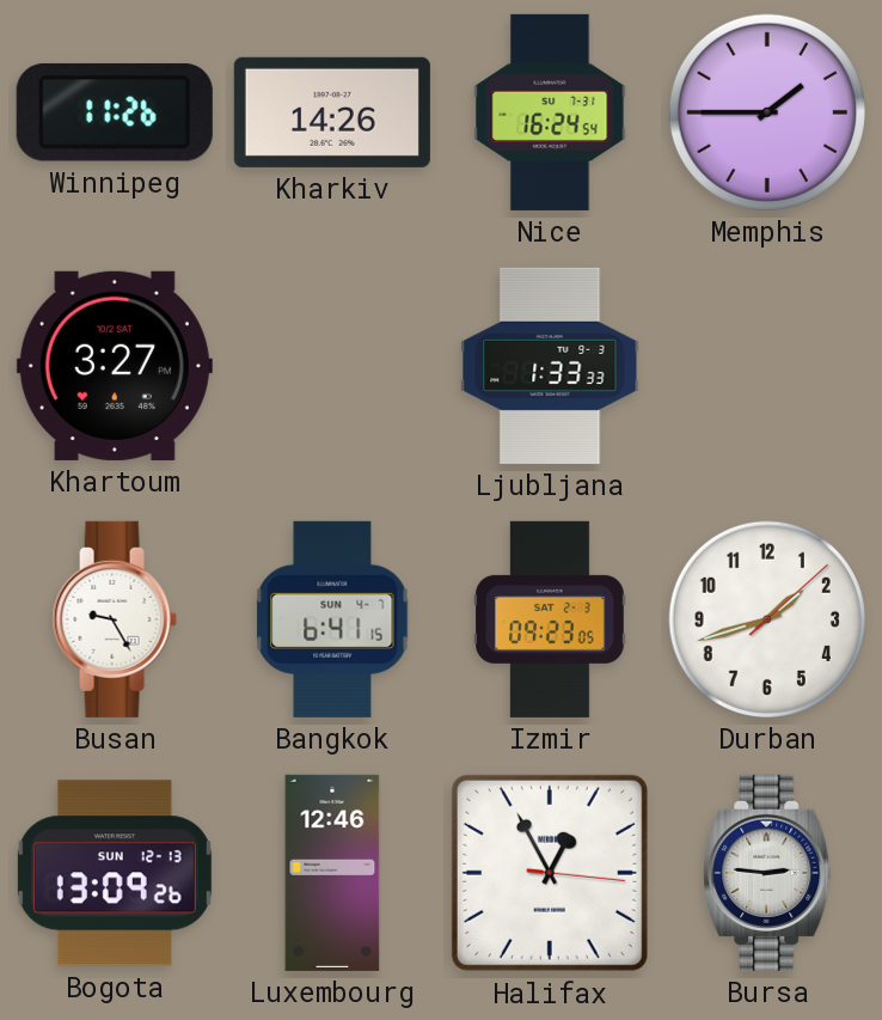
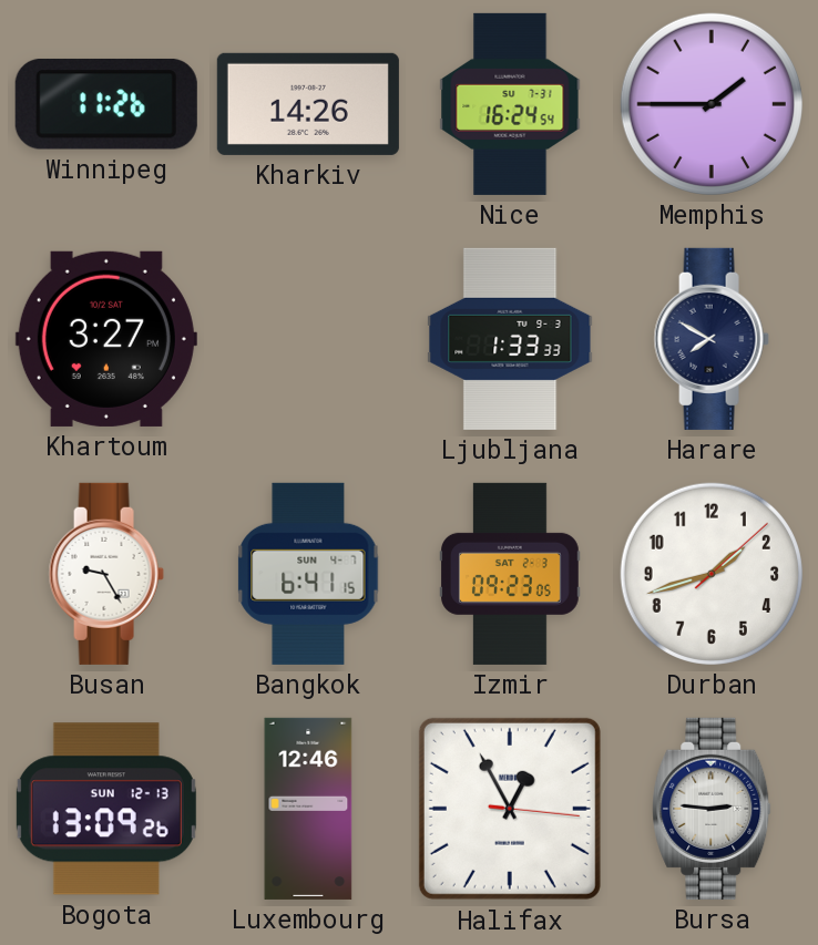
Harare: none -> 7:50 (712, 339)
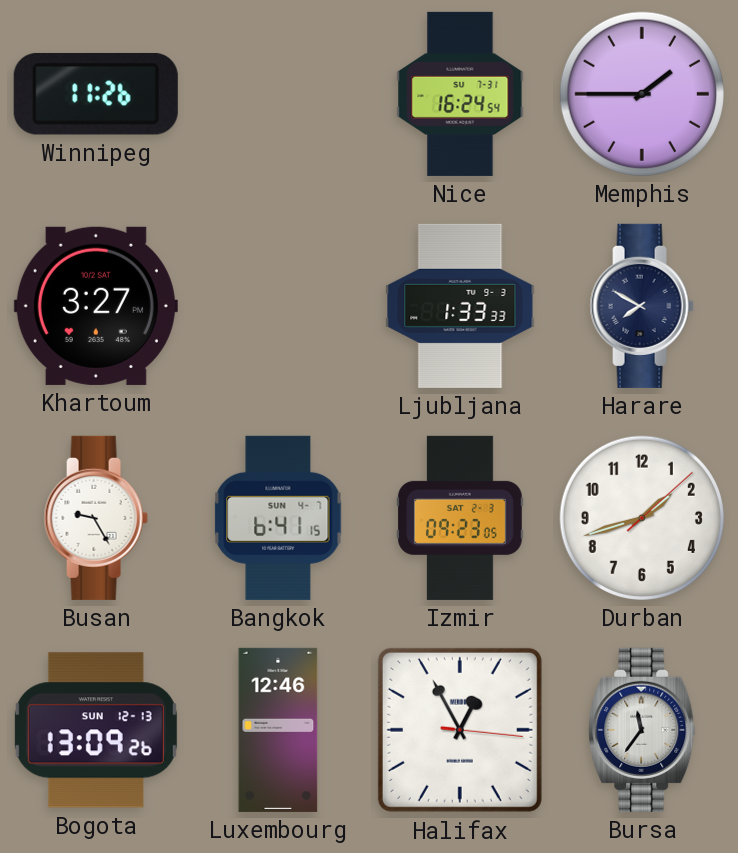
Kharkiv: 14:26 -> none (308, 104)
Bursa: 2:46 -> 11:36 (642, 730)
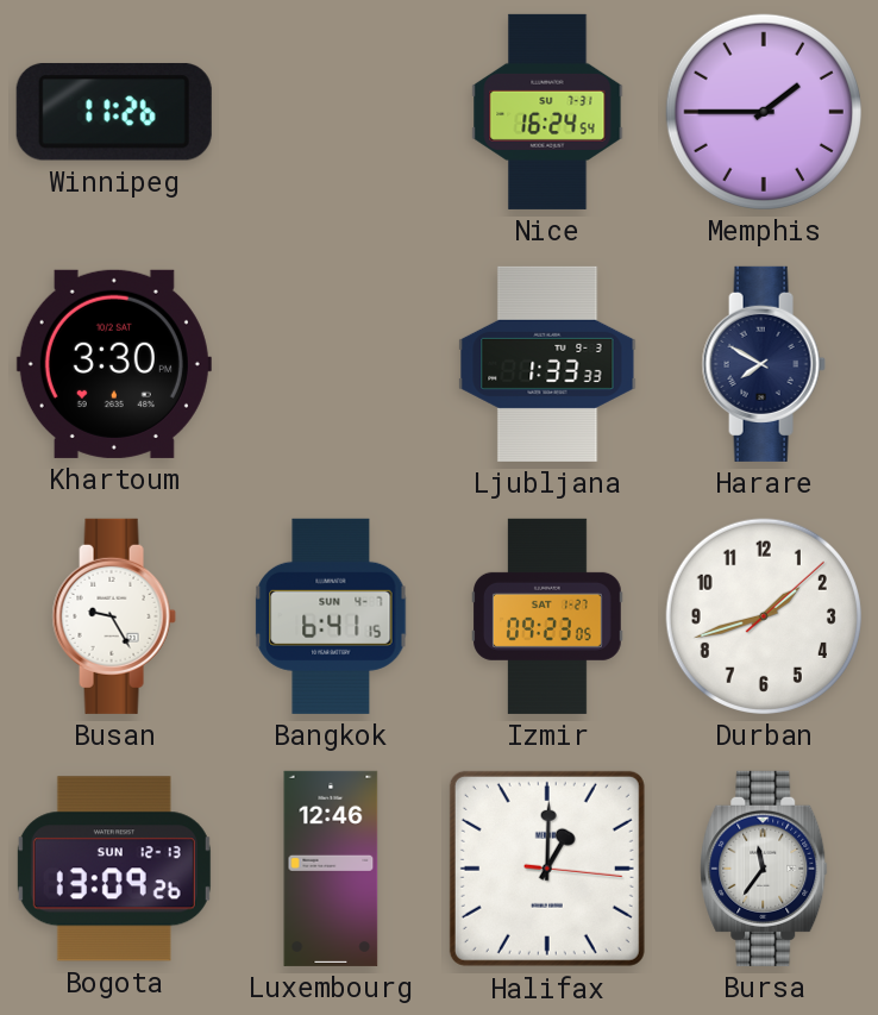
Khartoum: 3:27 -> 3:30 (114, 364)
Izmir date: SAT 2-3 -> SAT 1-27 (548, 616)
Halifax: 12:55 -> 1:00 (547, 869)
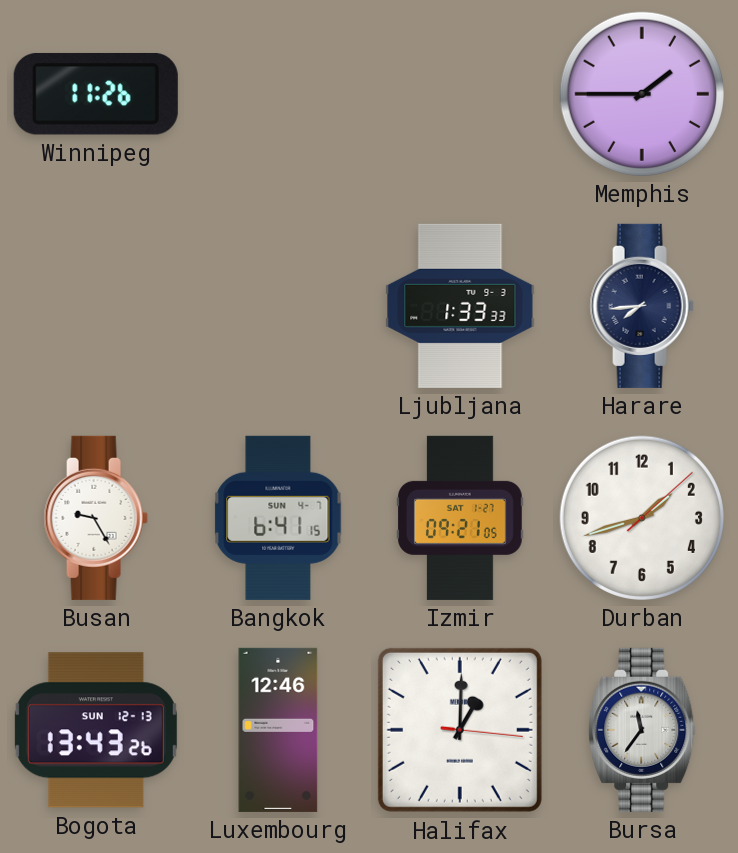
Nice: 16:24 -> none (547, 112)
Khartoum: 3:30 -> none (114, 364)
Harare: 7:50 -> 7:44 (642, 306)
Izmir: 09:23 -> 09:21 (461, 518)
Bogota: 13:09 -> 13:43 (96, 730)
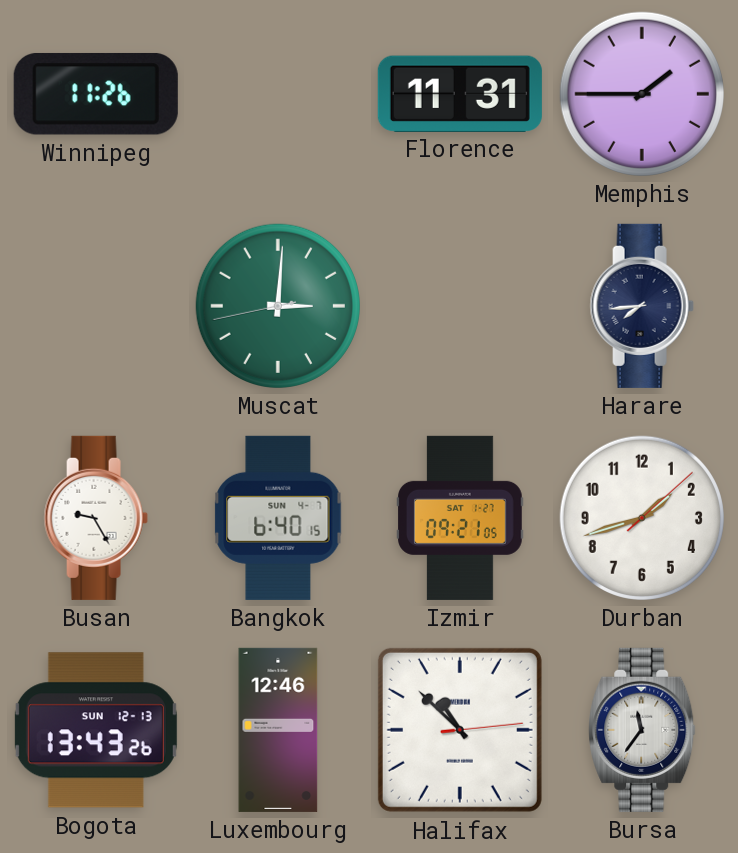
Florence: none -> 11:31 (460, 93)
Muscat: none -> 3:00 (278, 306)
Ljubljana: 1:33 -> none (460, 306)
Bangkok: 6:41 -> 6:40 (278, 518)
Halifax: 1:00 -> 10:52 (460, 730)
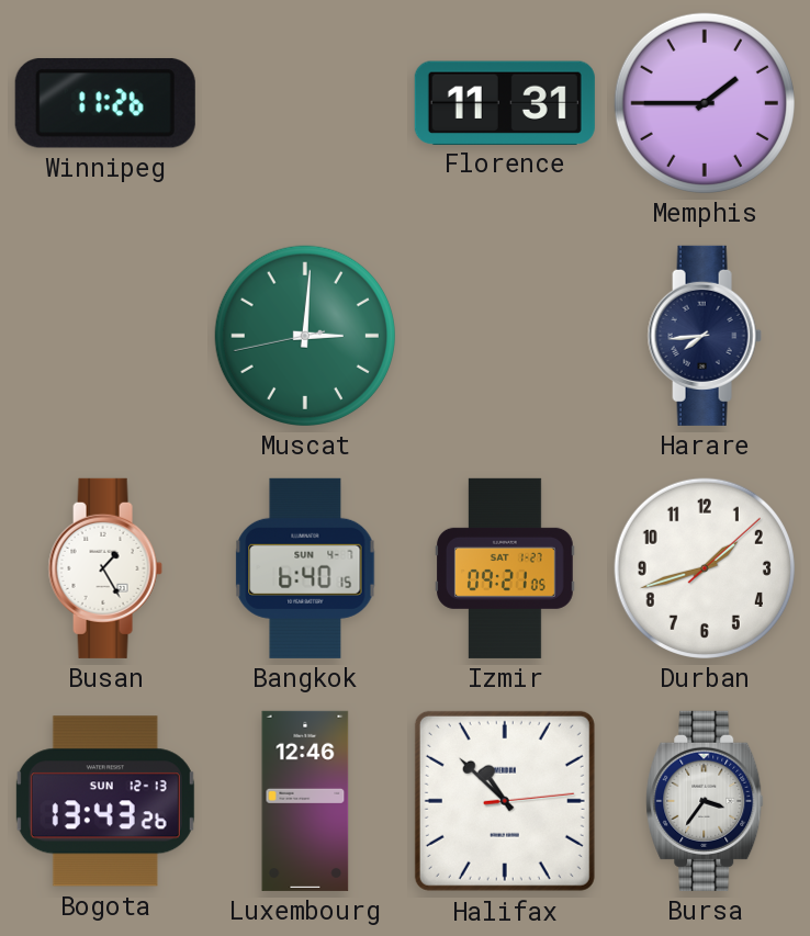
Busan: 9:25 -> 1:25 (105, 568)
Bursa: 11:36 -> 3:36 (705, 801)
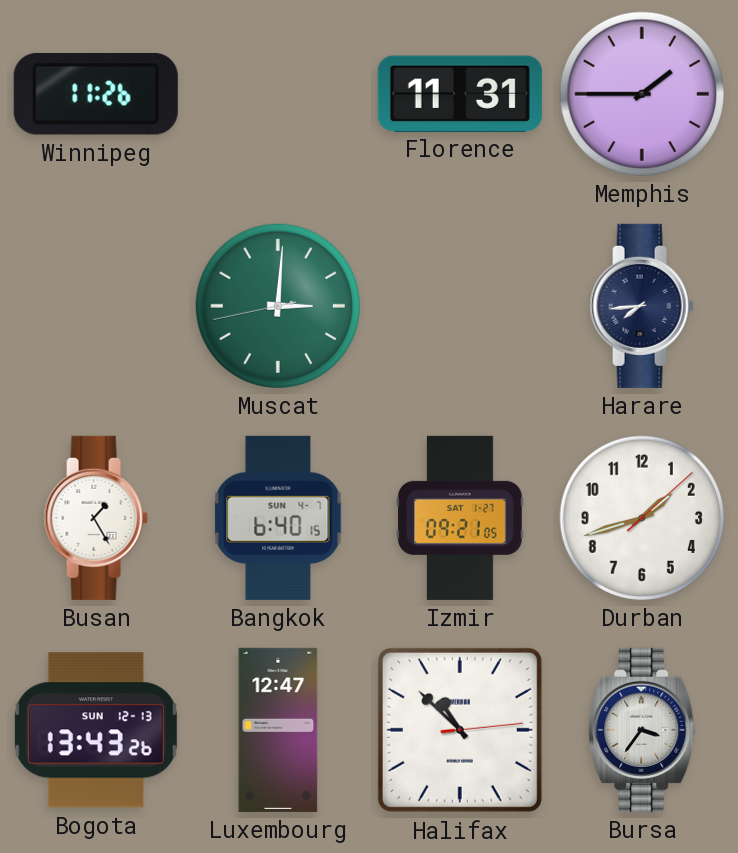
Luxembourg: 12:46 -> 12:47 (278, 730)
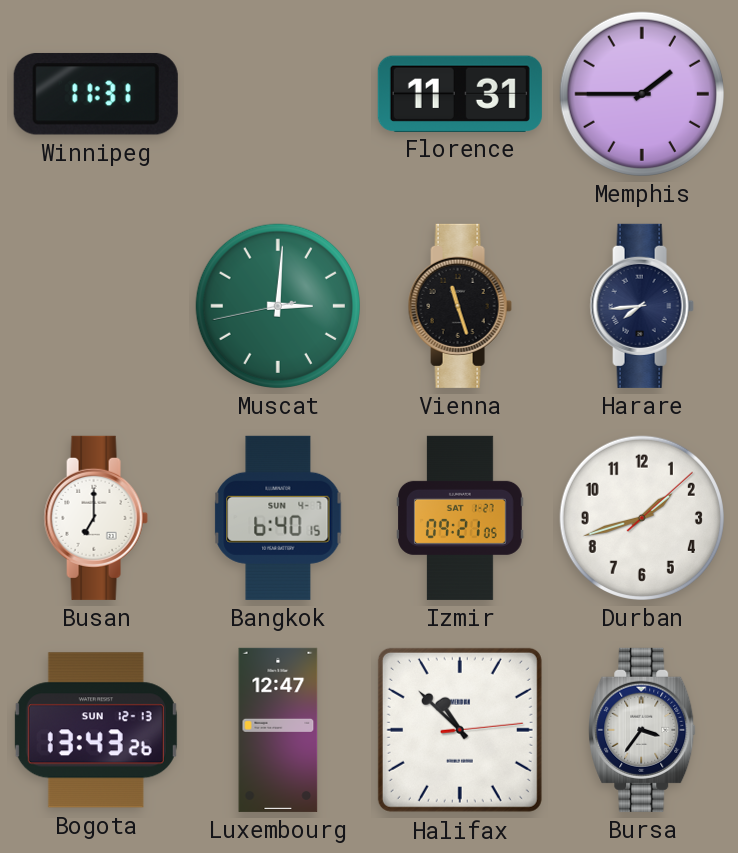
Winnipeg: 11:26 -> 11:31 (96, 94)
Vienna: none -> 11:27 (460, 306)
Busan: 1:25 -> 7:00 (96, 518)
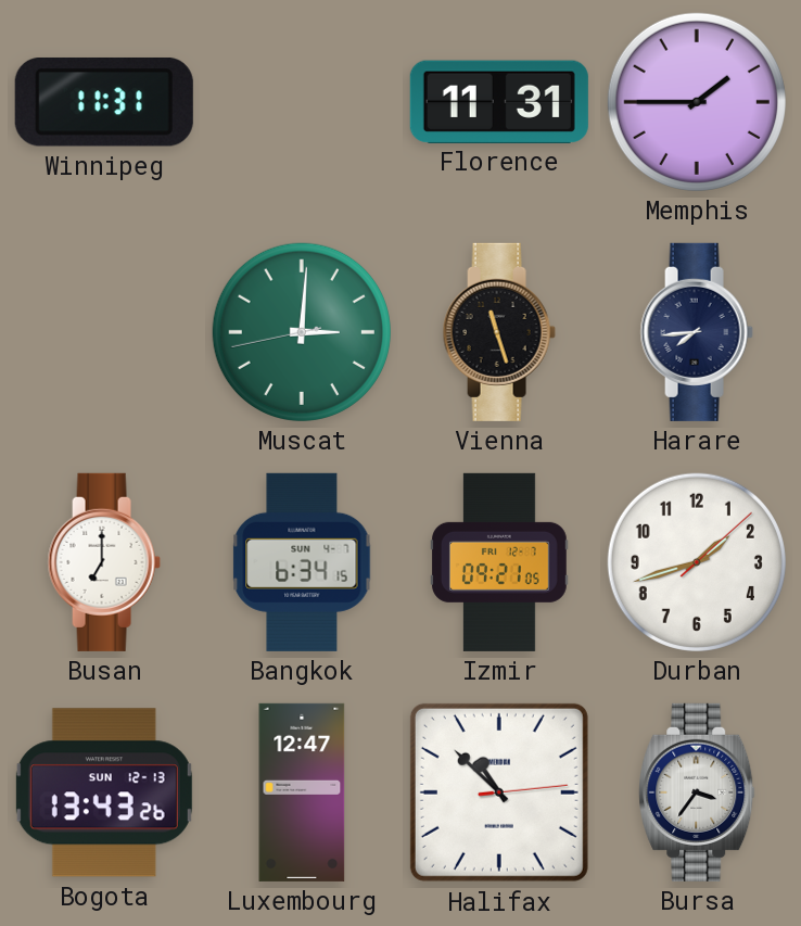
Bangkok: 6:40 -> 6:34 (302, 562)
Izmir date: SAT 1-27 -> FRI 12-7 (500, 562)
